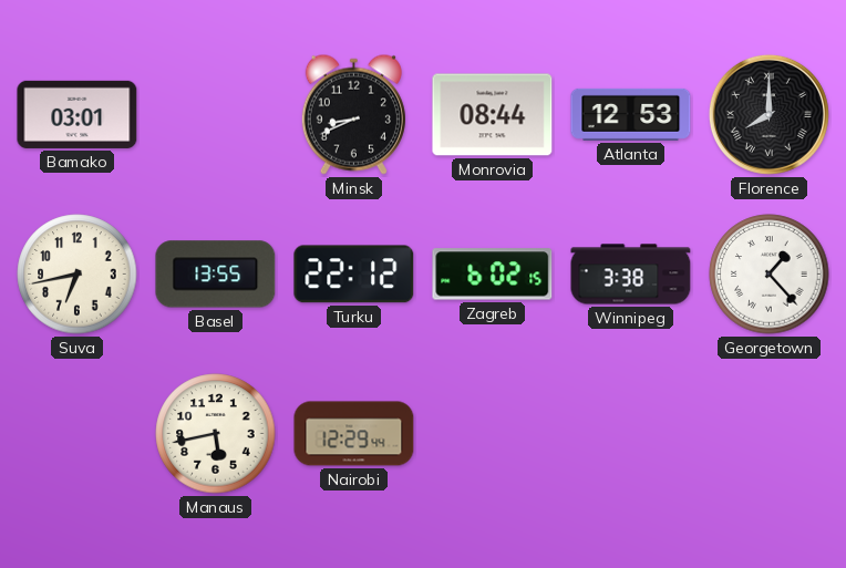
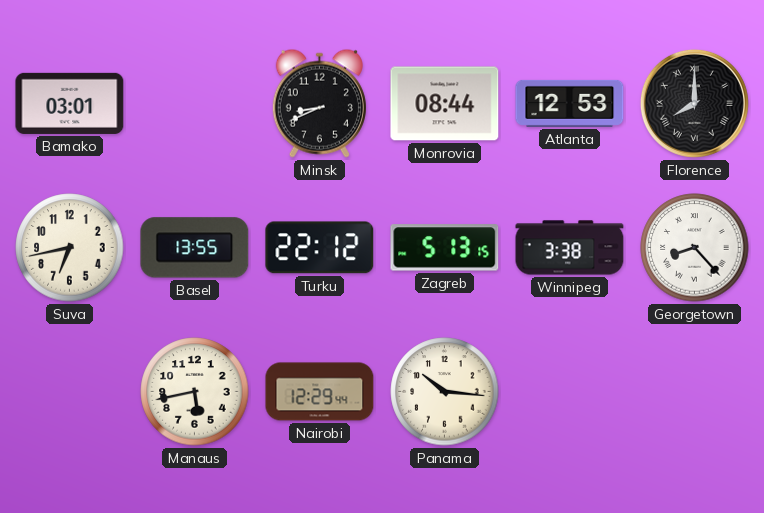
Zagreb: 6:02 -> 5:13 (445, 248)
Georgetown: 1:23 -> 8:23 (695, 248)
Panama: none -> 10:16 (445, 392)
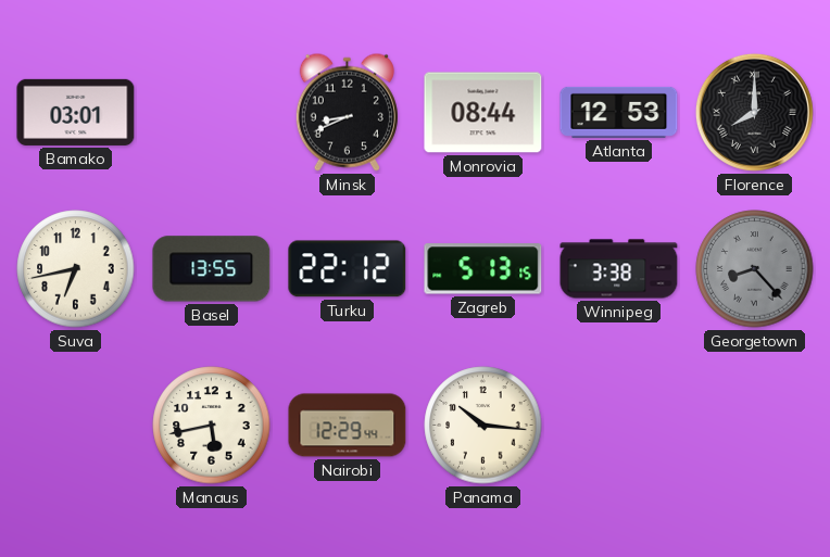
Georgetown dial: white -> grey (755, 269)
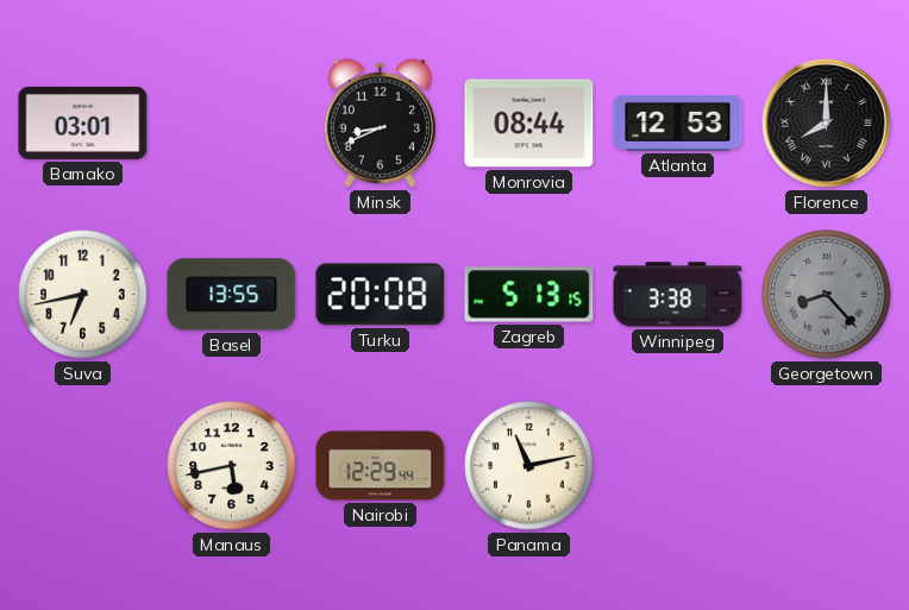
Turku: 22:12 -> 20:08 (381, 295)
Panama: 10:16 -> 11:13 (529, 466)
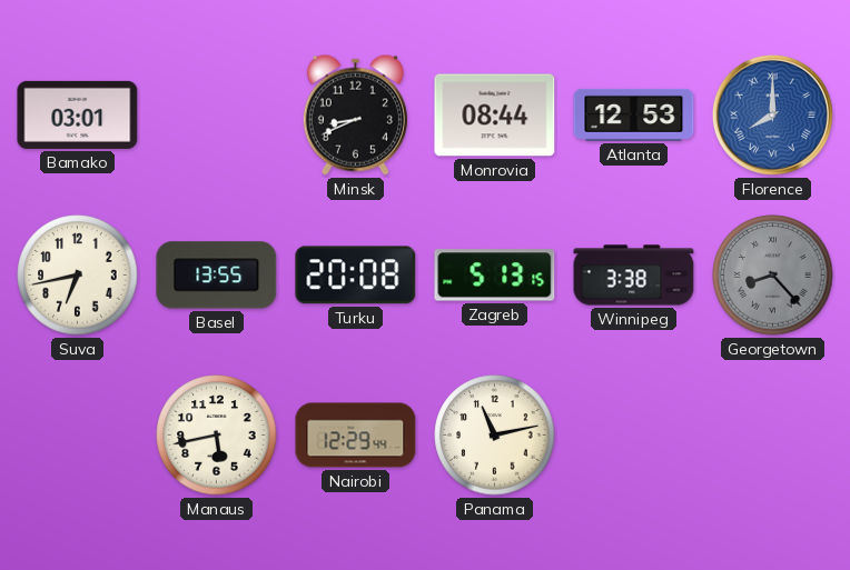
Florence dial: black -> blue (772, 114)
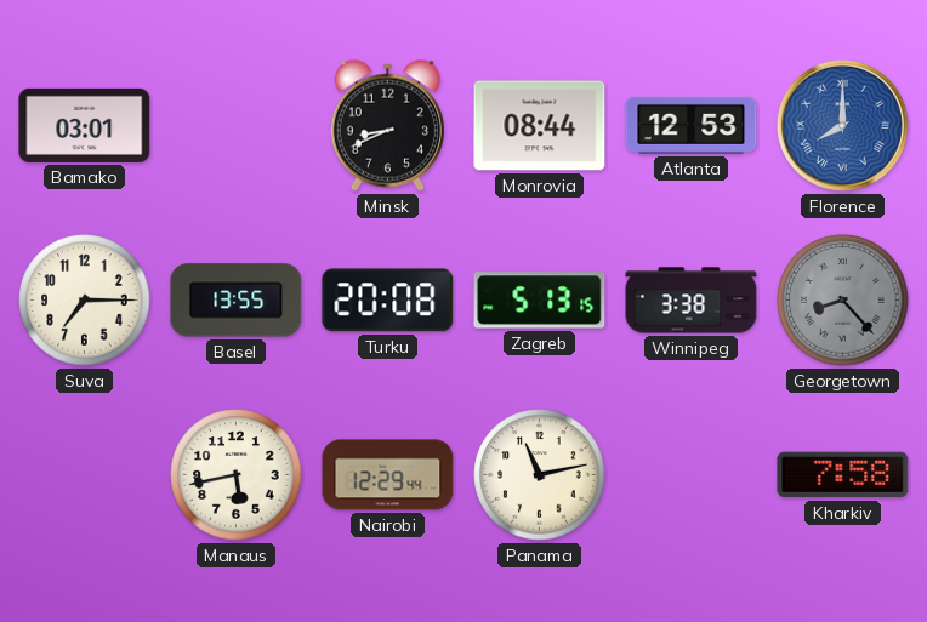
Suva: 6:43 -> 7:15 (85, 301)
Kharkiv: none -> 7:58 (843, 475)
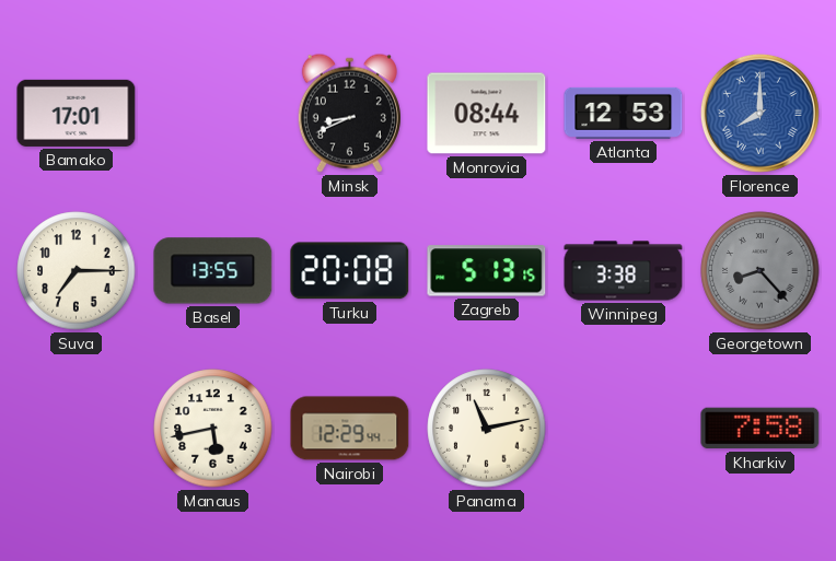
Bamako: 03:01 -> 17:01 (77, 113)
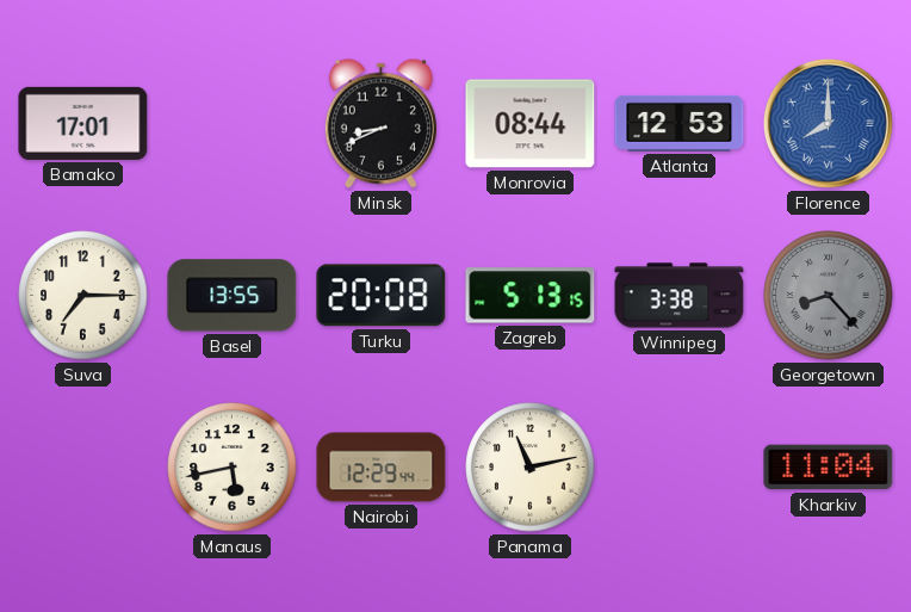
Kharkiv: 7:58 -> 11:04 (829, 468)
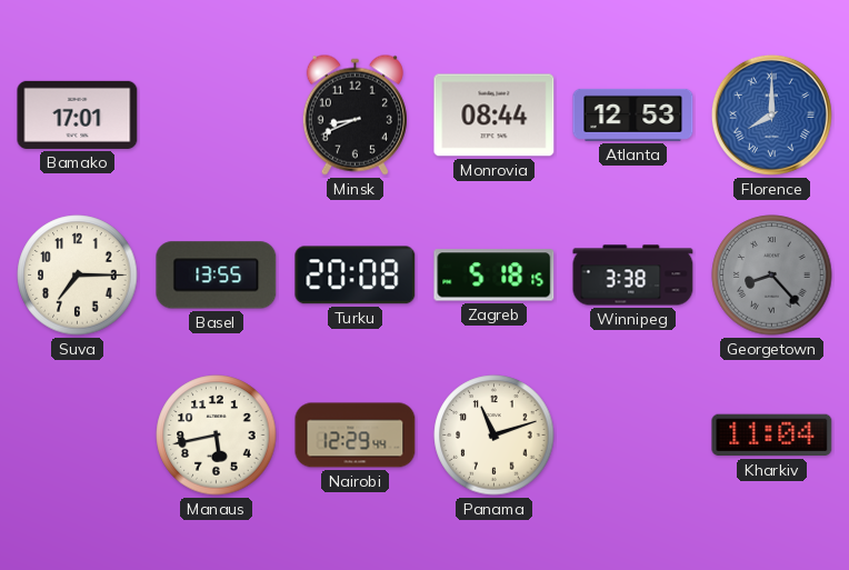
Zagreb: 5:13 -> 5:18 (495, 276)
Panama: 11:13 -> 11:12 (495, 436)
